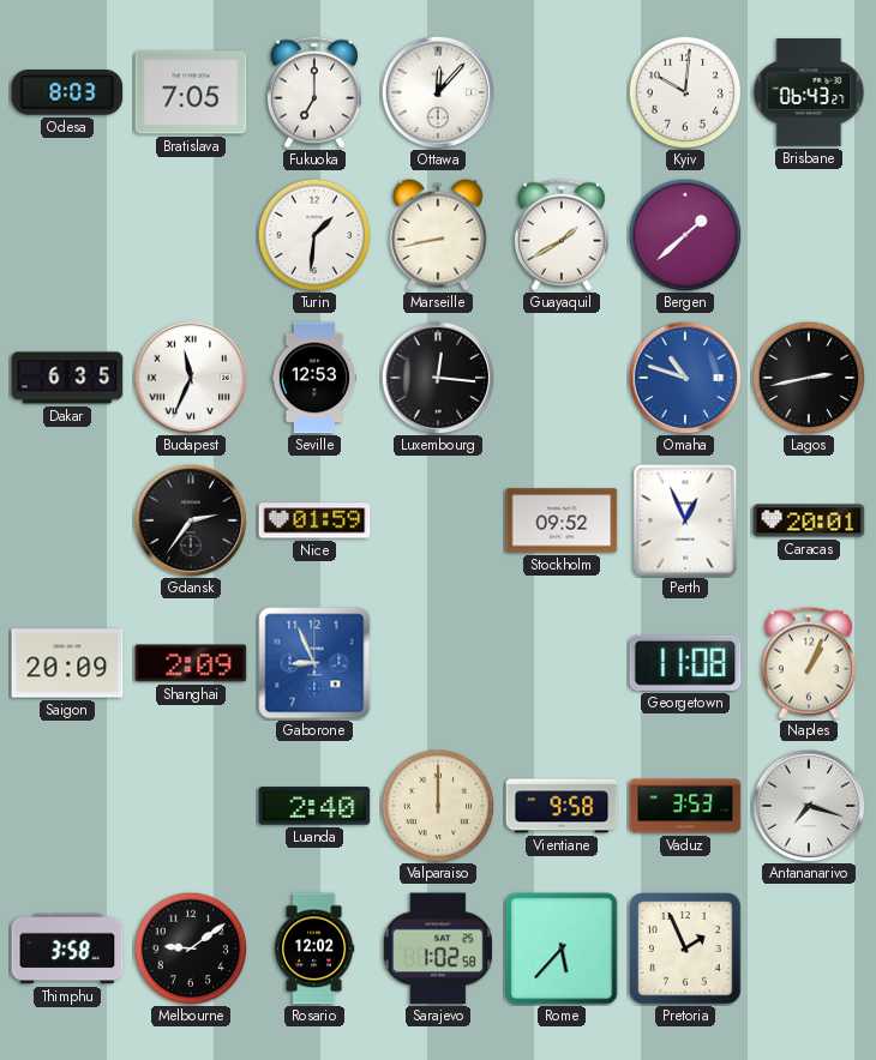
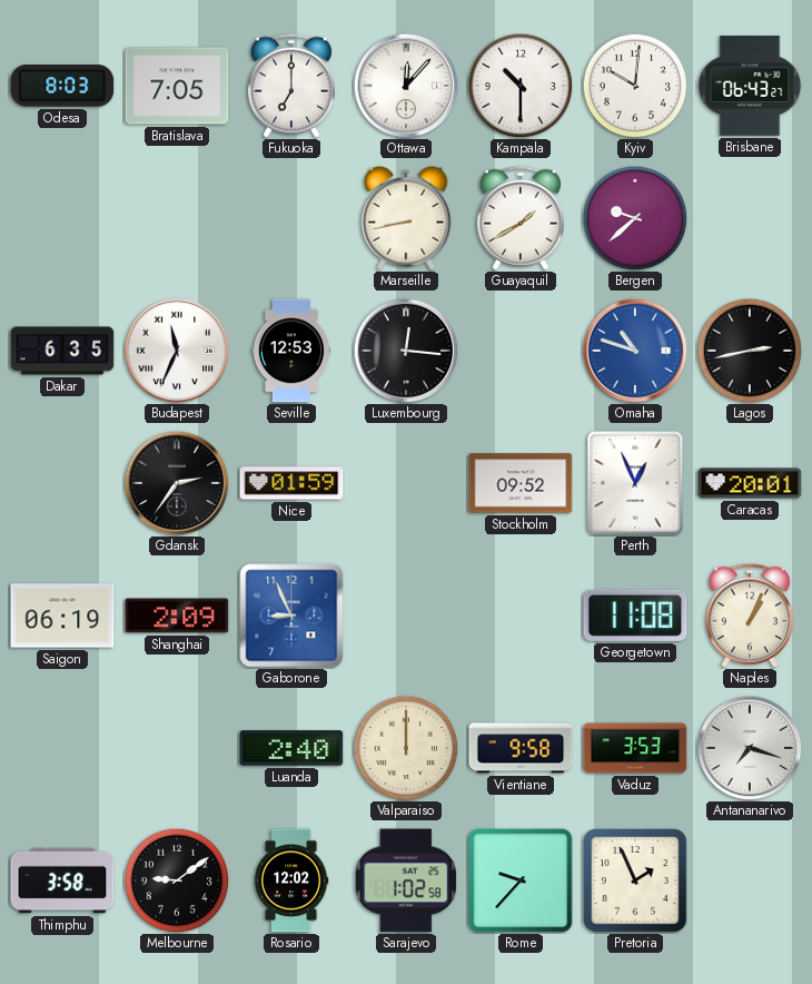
Kampala: none -> 10:30 (521, 86)
Turin: 1:31 -> none (314, 235)
Bergen: 1:38 -> 9:38 (635, 218)
Saigon: 20:09 -> 06:19 (62, 616)
Rome: 5:37 -> 9:37 (521, 880)
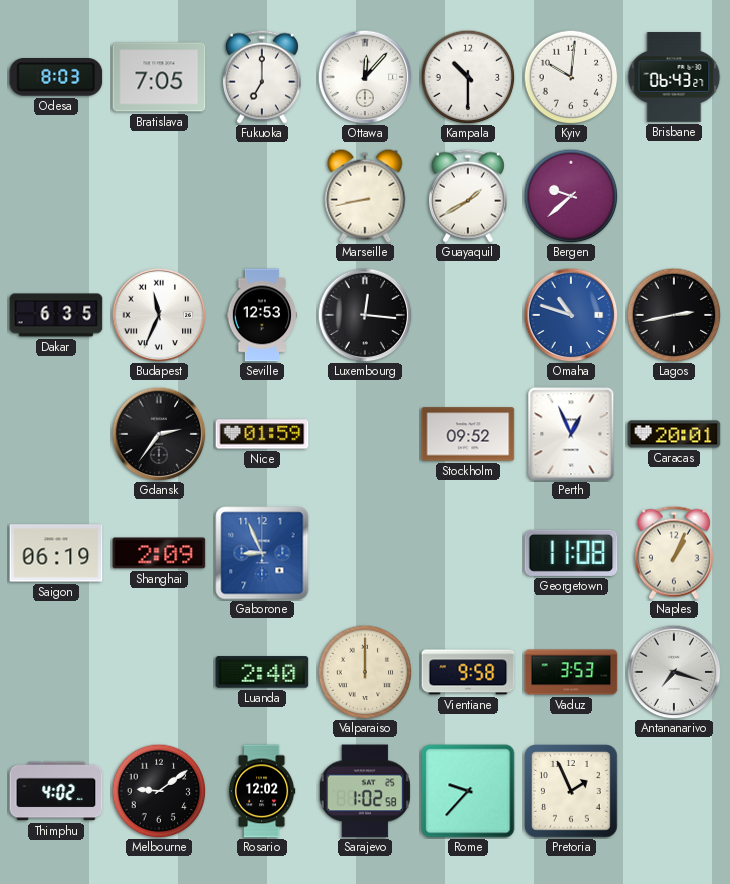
Thimphu: 3:58 -> 4:02 (56, 791)
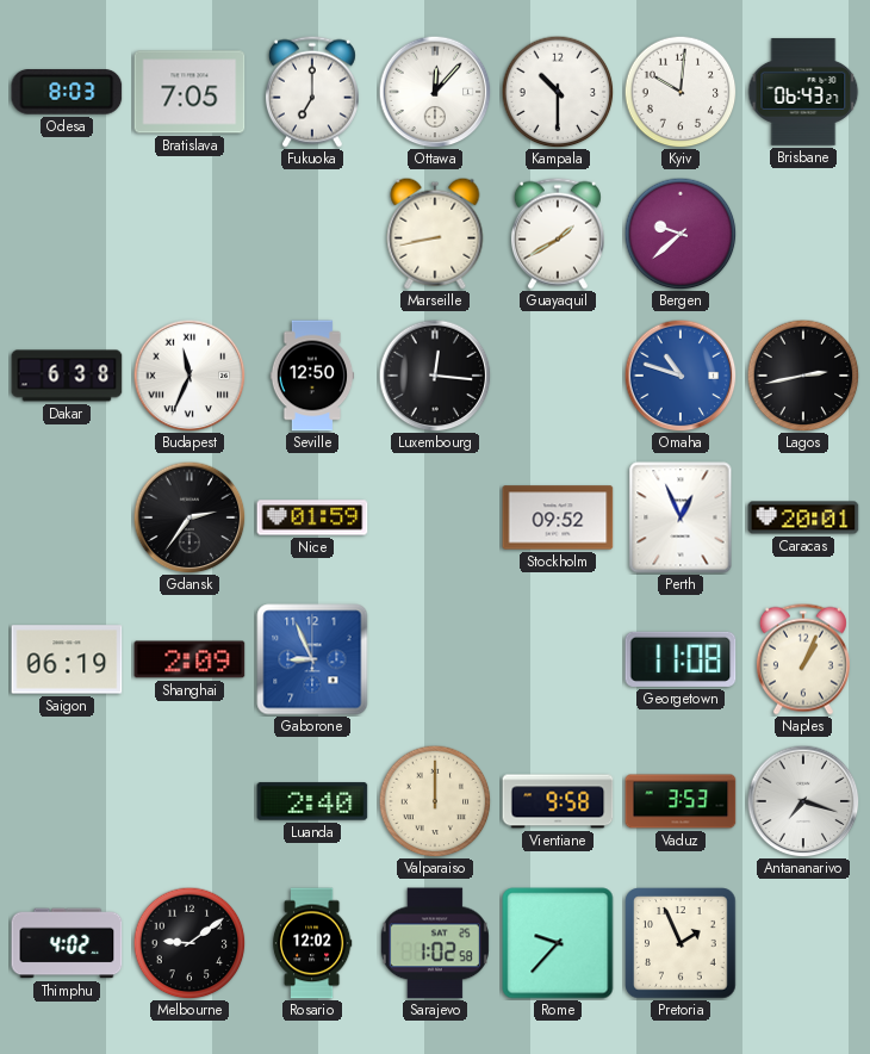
Dakar: 6:35 -> 6:38 (67, 376)
Seville: 12:53 -> 12:50 (312, 376)
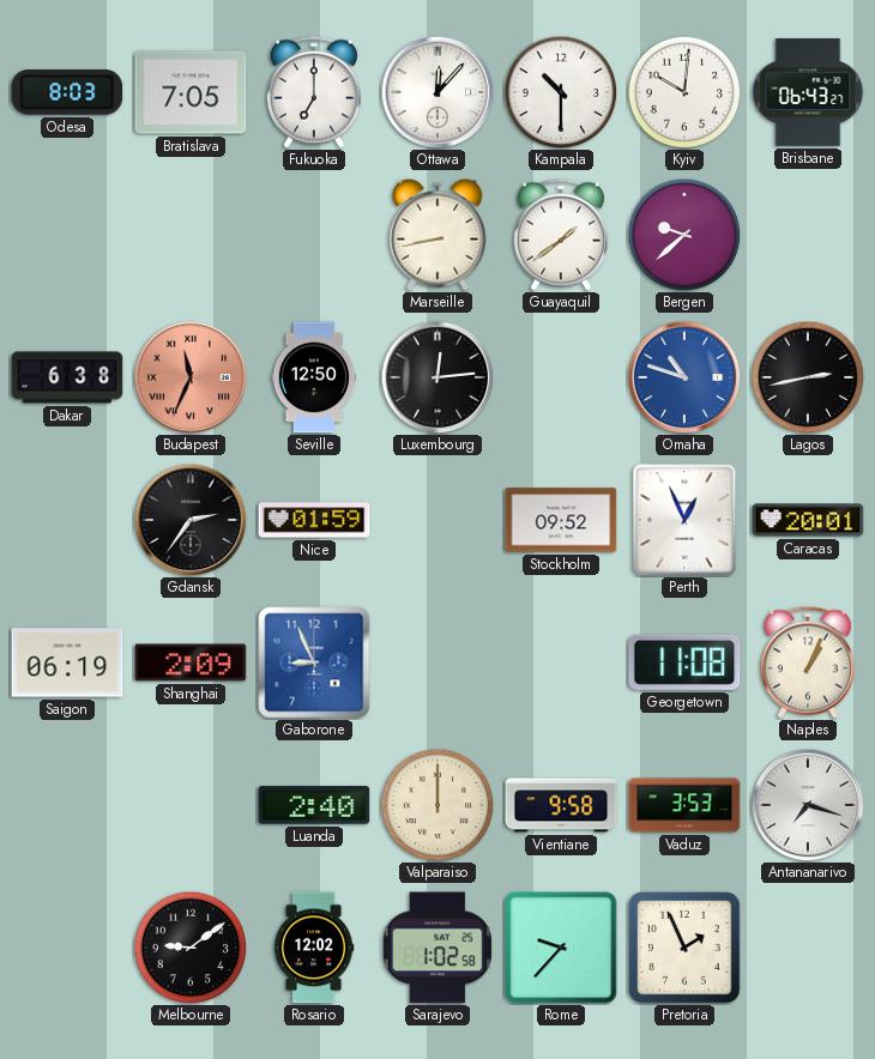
Guayaquil: 1:40 -> 1:39 (561, 235)
Budapest dial: white -> salmon (191, 377)
Luxembourg: 12:16 -> 12:14 (437, 377)
Thimphu: 4:02 -> none (67, 943)
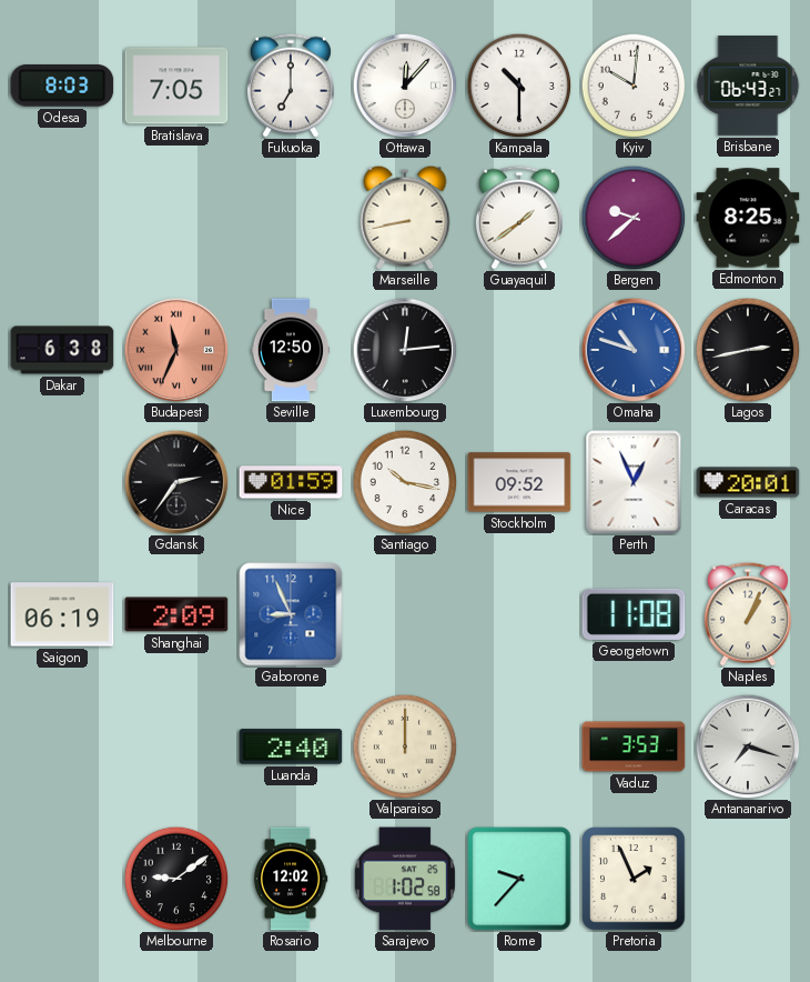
Edmonton: none -> 8:25 (748, 218)
Santiago: none -> 10:17 (405, 482)
Vientiane: 9:58 -> none (561, 805)
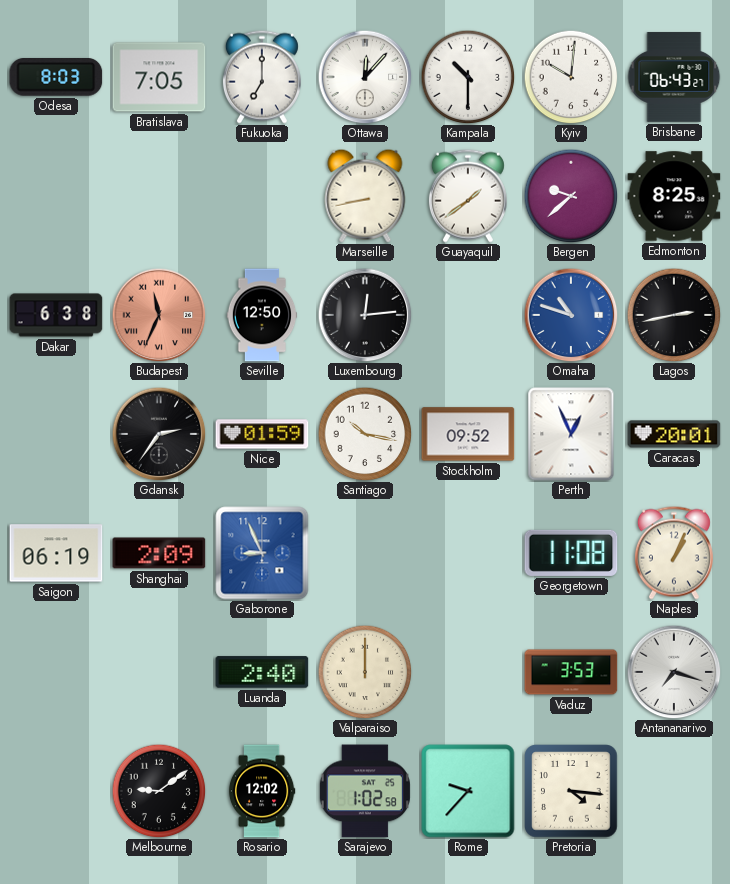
Pretoria: 1:56 -> 4:16 (571, 791)
